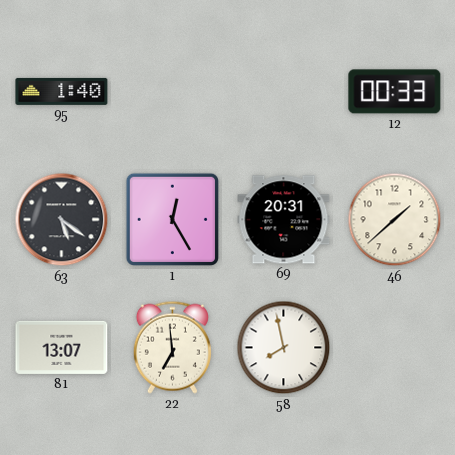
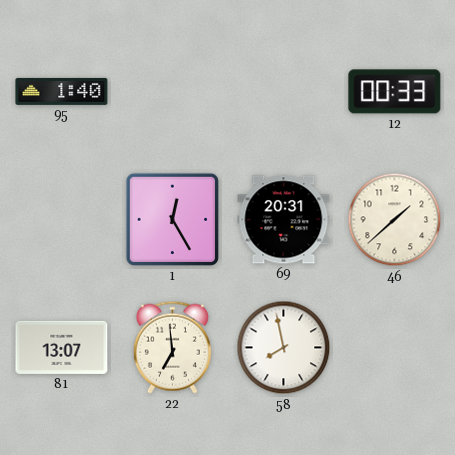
63: 5:21 -> none (62, 220)
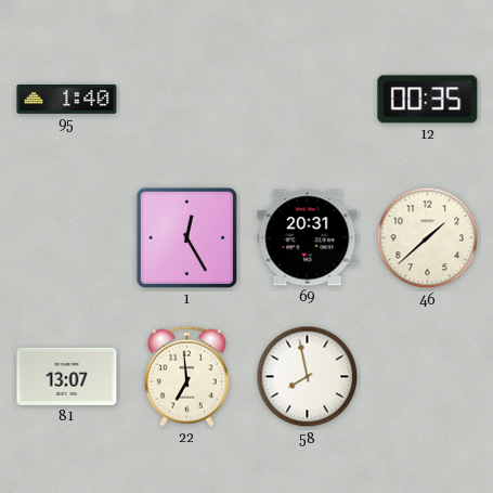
12: 00:33 -> 00:35 (428, 100)
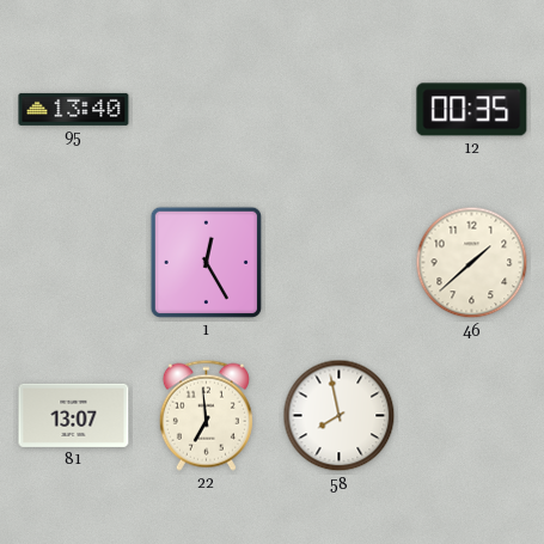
95: 1:40 -> 13:40 (74, 109)
69: 20:31 -> none (308, 238)
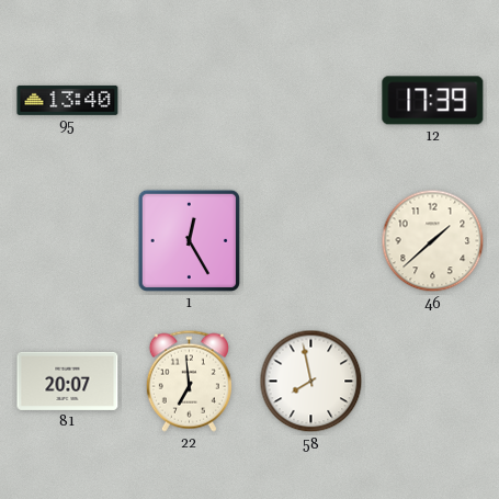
12: 00:35 -> 17:39 (433, 101)
81: 13:07 -> 20:07 (68, 381)
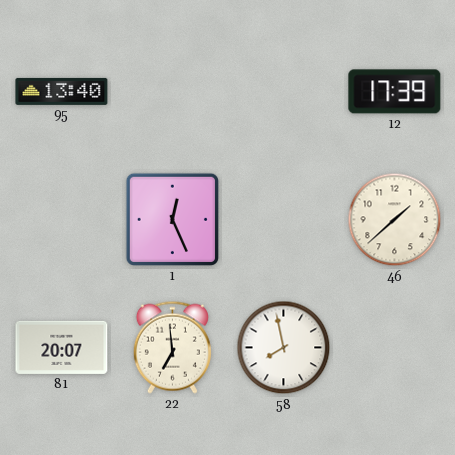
1: 12:25 -> 12:26 (172, 219)
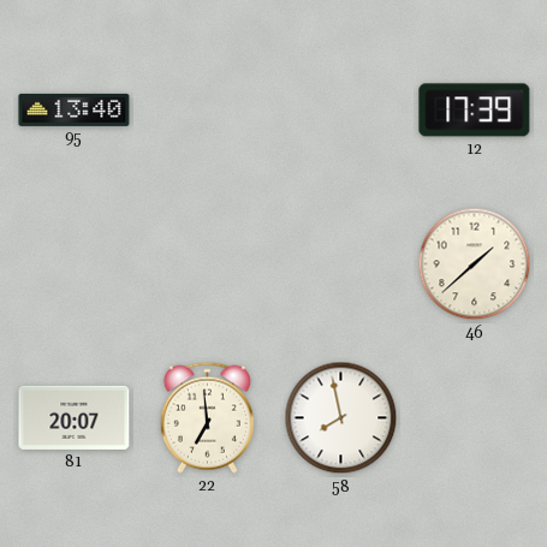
1: 12:26 -> none (172, 219)
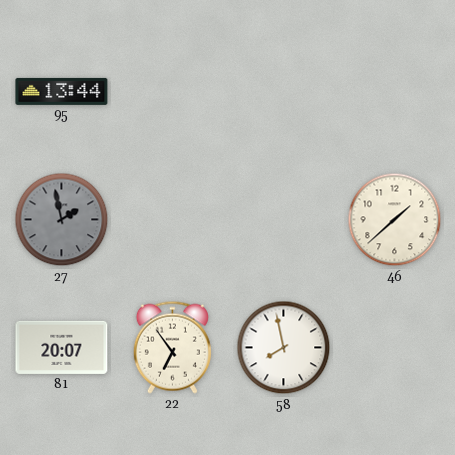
95: 13:40 -> 13:44 (62, 91)
12: 17:39 -> none (475, 111)
27: none -> 1:58 (62, 220)
22: 6:59 -> 6:54 (172, 347)
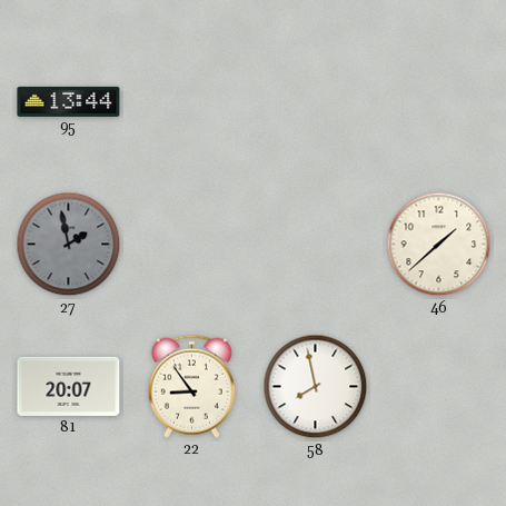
22: 6:54 -> 8:54 (191, 386)
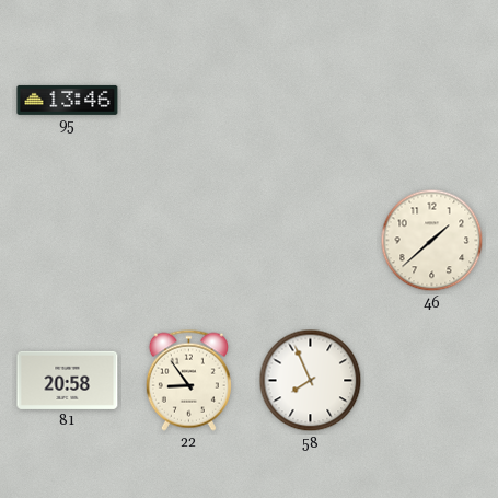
95: 13:44 -> 13:46 (68, 100)
27: 1:58 -> none (69, 245)
81: 20:07 -> 20:58 (68, 380)
58: 7:58 -> 7:56 (311, 381)
